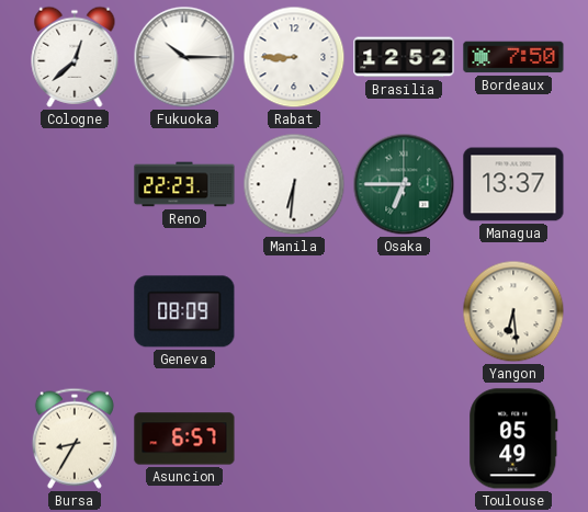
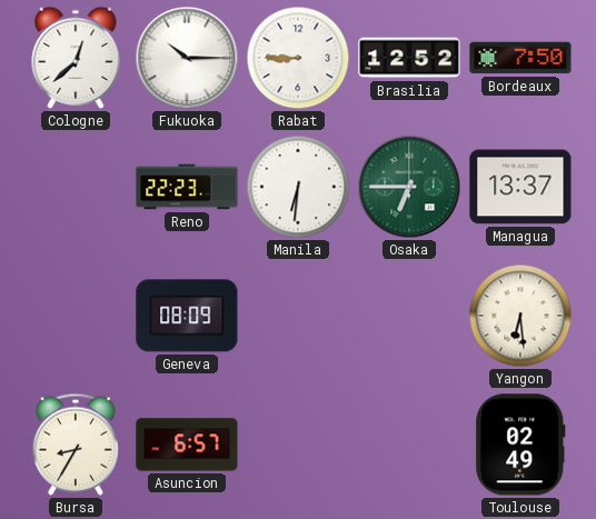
Toulouse: 05:49 -> 02:49 (520, 445)
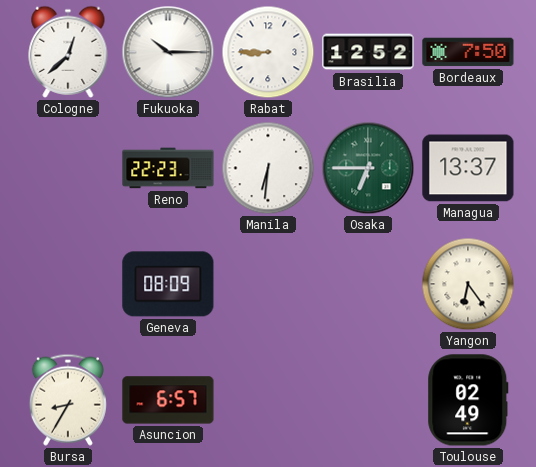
Yangon: 6:29 -> 6:24 (468, 284)
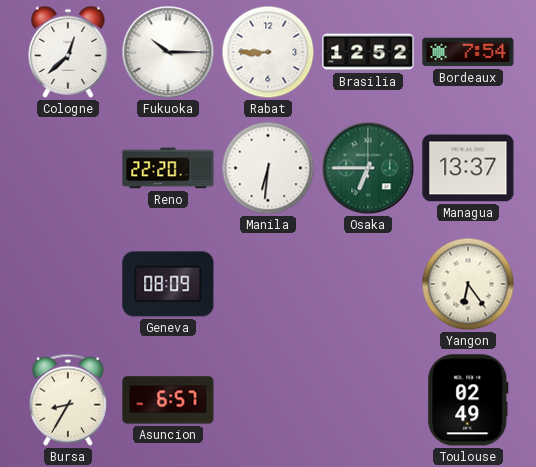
Bordeaux: 7:50 -> 7:54 (468, 52)
Reno: 22:23 -> 22:20 (168, 168)
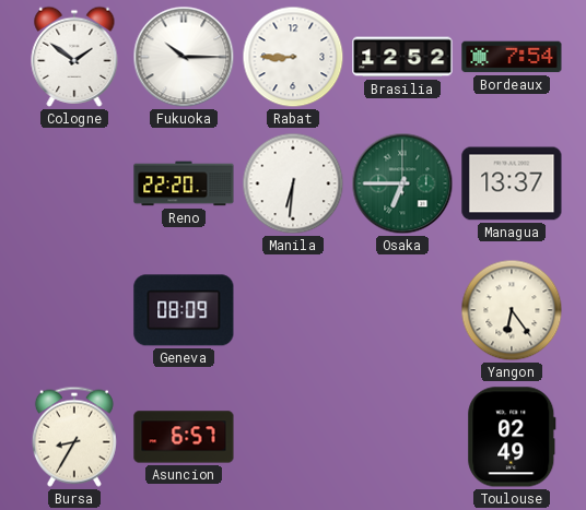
Cologne: 12:38 -> 1:51 (74, 57)
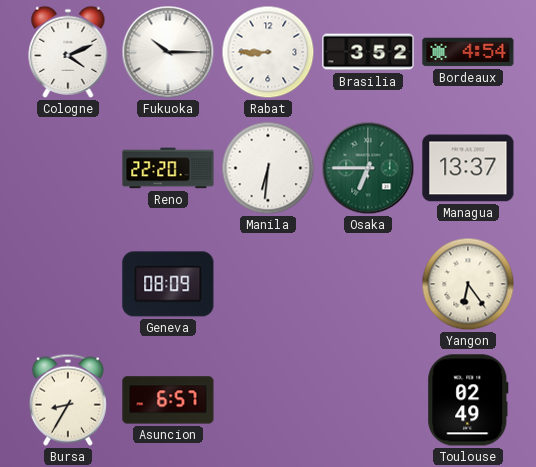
Cologne: 1:51 -> 4:11 (68, 52)
Brasilia: 12:52 -> 3:52 (368, 52)
Bordeaux: 7:54 -> 4:54 (468, 52)
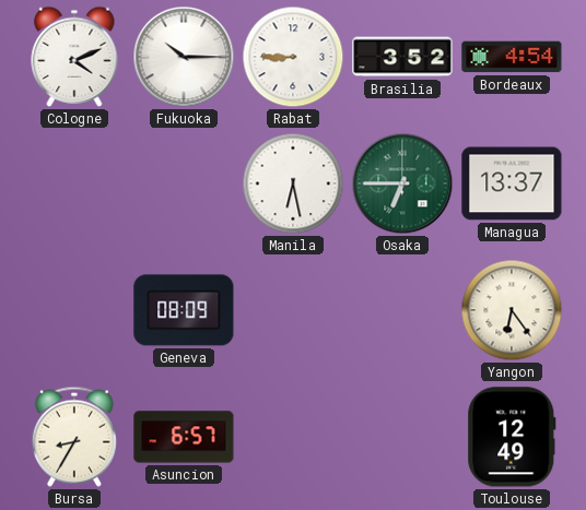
Reno: 22:20 -> none (168, 168)
Manila: 6:31 -> 6:28 (293, 183)
Toulouse: 02:49 -> 12:49 (512, 437)
